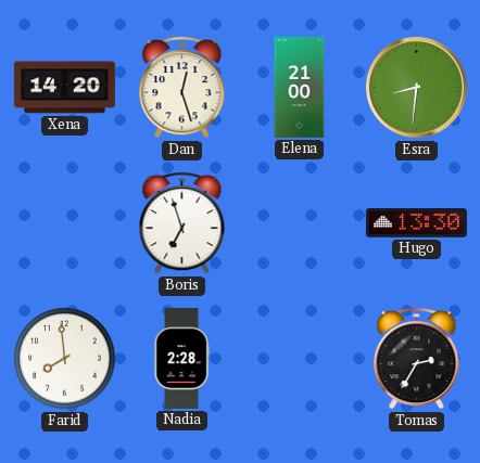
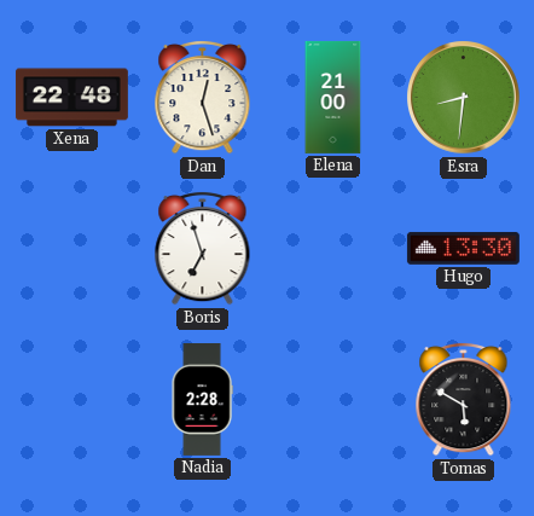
Xena: 14:20 -> 22:48 (71, 98)
Farid: 7:59 -> none (65, 359)
Tomas: 2:35 -> 5:50 (464, 399)
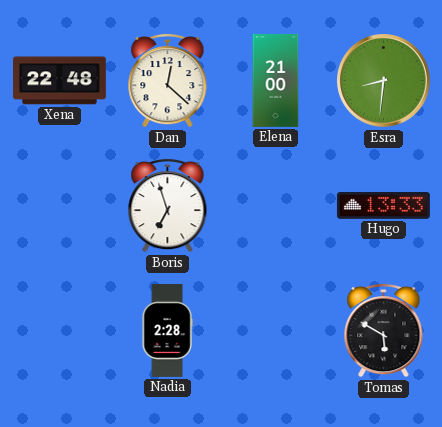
Dan: 12:27 -> 12:22 (168, 80)
Hugo: 13:30 -> 13:33 (383, 205)
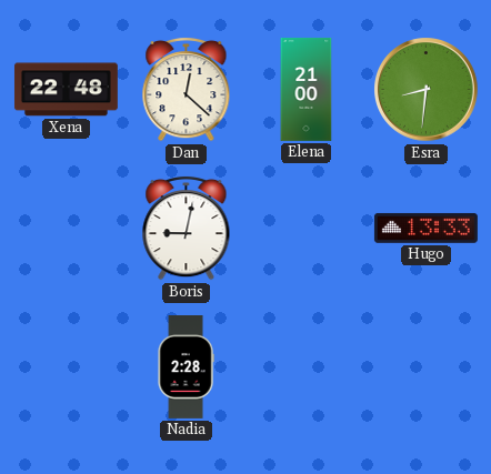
Boris: 6:57 -> 9:02 (187, 228)
Tomas: 5:50 -> none (384, 330)
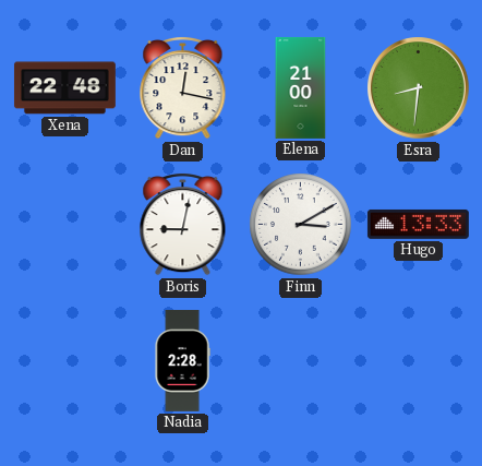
Dan: 12:22 -> 12:17 (183, 87)
Finn: none -> 3:10 (301, 225)
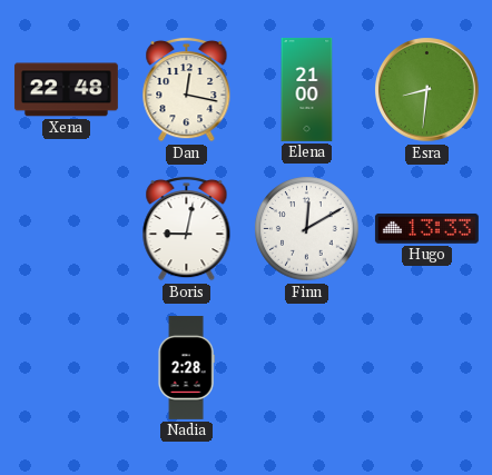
Finn: 3:10 -> 12:10 (307, 229)
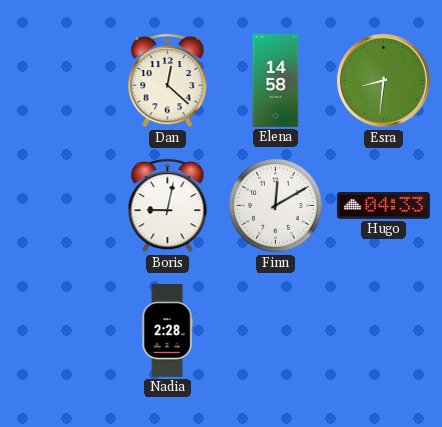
Xena: 22:48 -> none (66, 90)
Dan: 12:17 -> 12:22 (168, 80)
Elena: 21:00 -> 14:58 (276, 80)
Hugo: 13:33 -> 04:33 (383, 205)
